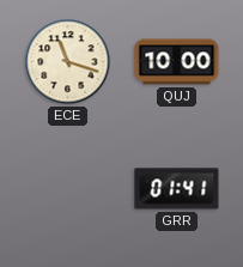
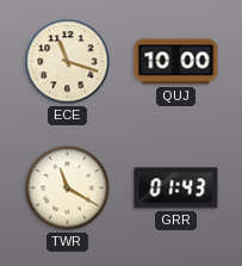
TWR: none -> 11:20 (68, 188)
GRR: 01:41 -> 01:43 (176, 188)
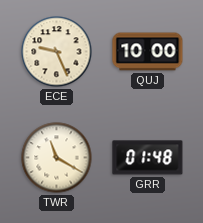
ECE: 11:18 -> 9:26 (57, 52)
GRR: 01:43 -> 01:48 (148, 158)
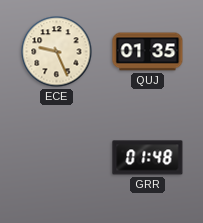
QUJ: 10:00 -> 01:35 (148, 52)
TWR: 11:20 -> none (57, 158)
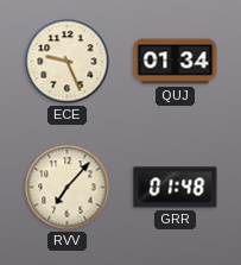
QUJ: 01:35 -> 01:34 (176, 62)
RVV: none -> 7:07 (68, 188)
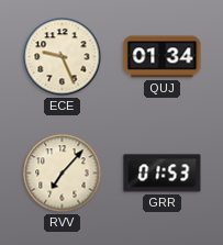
GRR: 01:48 -> 01:53 (163, 174)
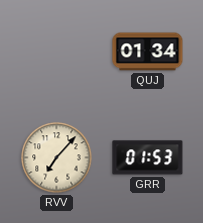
ECE: 9:26 -> none (63, 57)
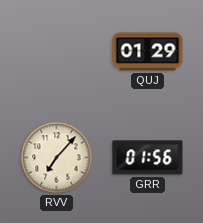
QUJ: 01:34 -> 01:29 (148, 52)
GRR: 01:53 -> 01:56 (148, 158)
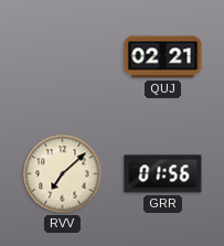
QUJ: 01:29 -> 02:21 (163, 57)
RVV: 7:07 -> 7:08 (63, 174)
